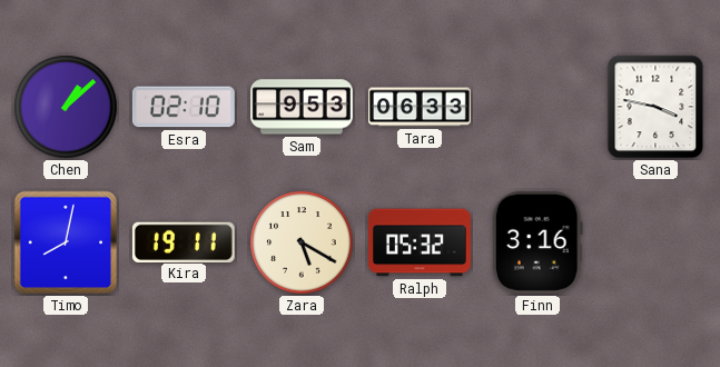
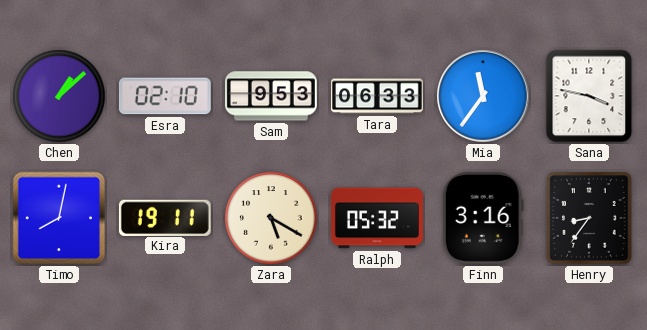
Mia: none -> 11:36 (483, 96)
Henry: none -> 8:36 (589, 218)
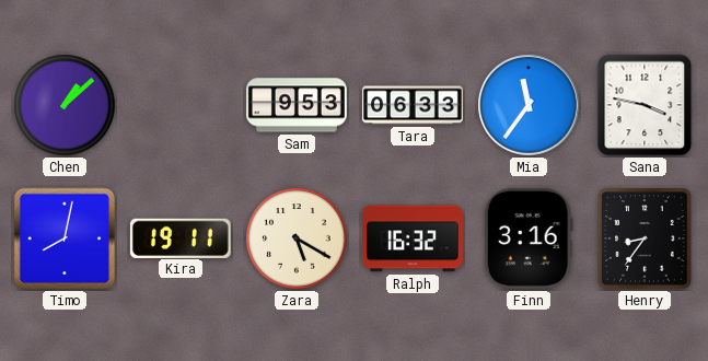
Esra: 02:10 -> none (165, 96)
Ralph: 05:32 -> 16:32 (413, 238)
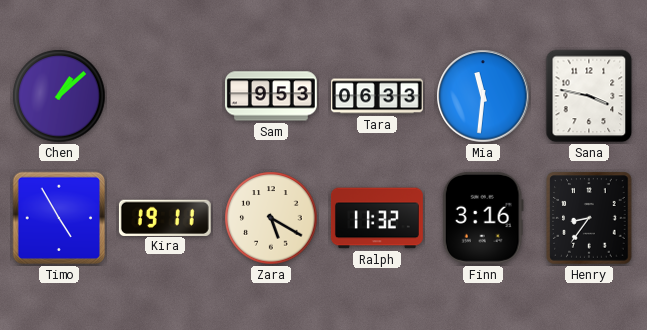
Mia: 11:36 -> 11:31 (483, 96)
Timo: 8:02 -> 4:55 (59, 218)
Ralph: 16:32 -> 11:32 (377, 218)
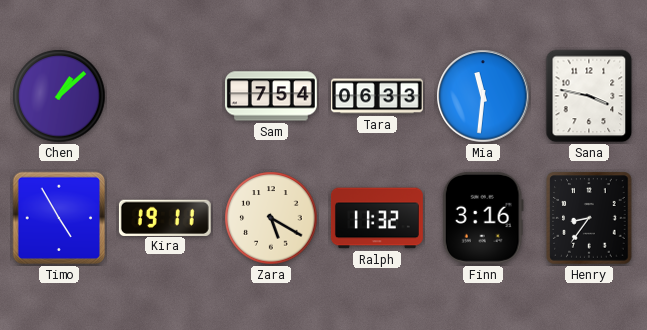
Sam: 9:53 -> 7:54 (272, 96)
